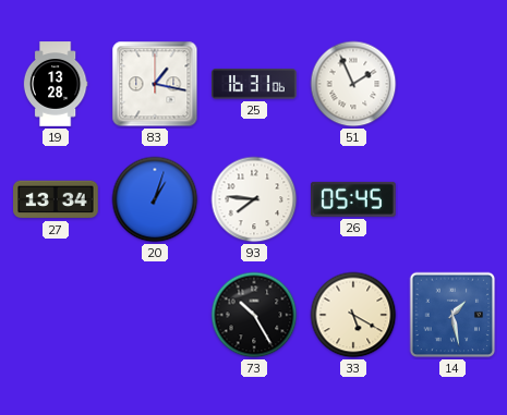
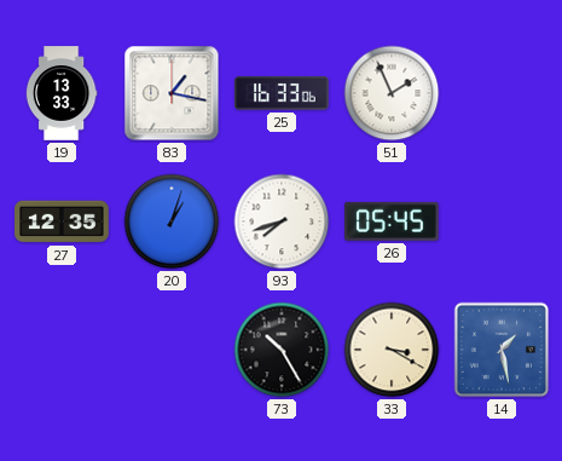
19: 13:28 -> 13:33 (62, 93)
25: 16:31 -> 16:33 (283, 93)
27: 13:34 -> 12:35 (62, 221)
93: 7:46 -> 7:42 (282, 221)
33: 5:20 -> 3:20 (392, 350)
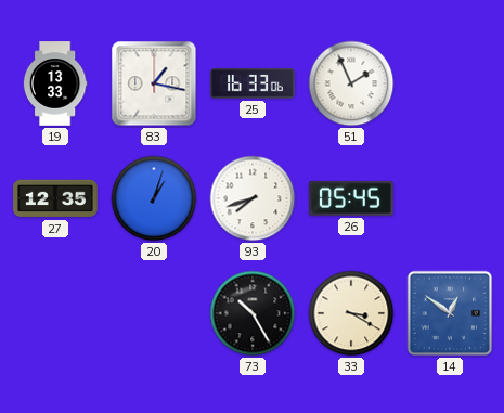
14: 1:28 -> 12:51 (450, 313)
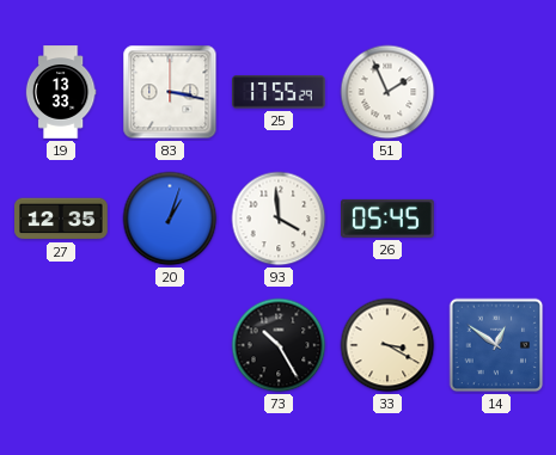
83: 1:17 -> 3:17 (170, 92)
25: 16:33 -> 17:55 (280, 92)
93: 7:42 -> 3:59 (279, 219)
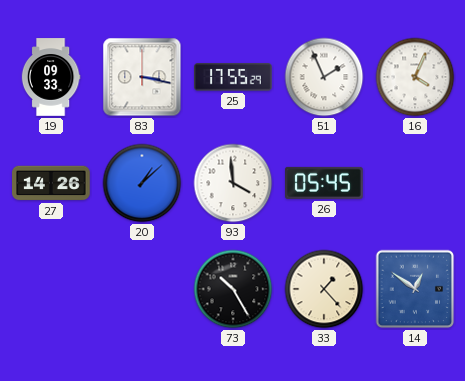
19: 13:33 -> 09:33 (51, 77)
16: none -> 4:04 (415, 77)
27: 12:35 -> 14:26 (51, 183)
20: 1:03 -> 1:08 (142, 183)
33: 3:20 -> 1:23 (324, 289)
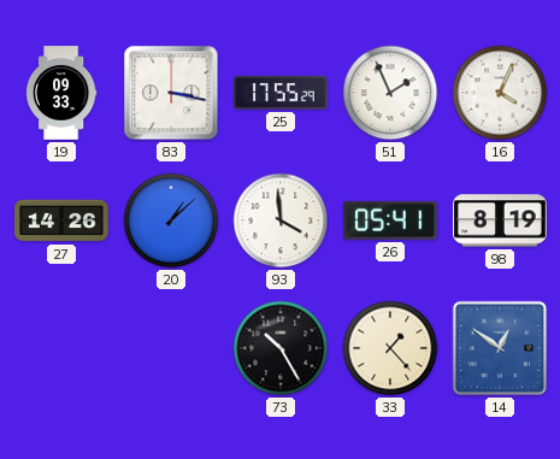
26: 05:45 -> 05:41 (391, 220)
98: none -> 8:19 (500, 220)
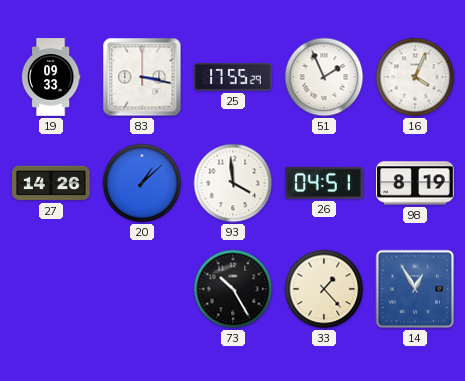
26: 05:41 -> 04:51 (325, 183)
14: 12:51 -> 12:55 (415, 289)
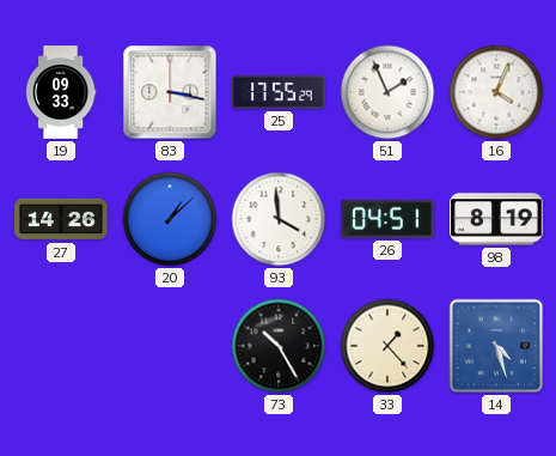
14: 12:55 -> 4:27 (496, 346)
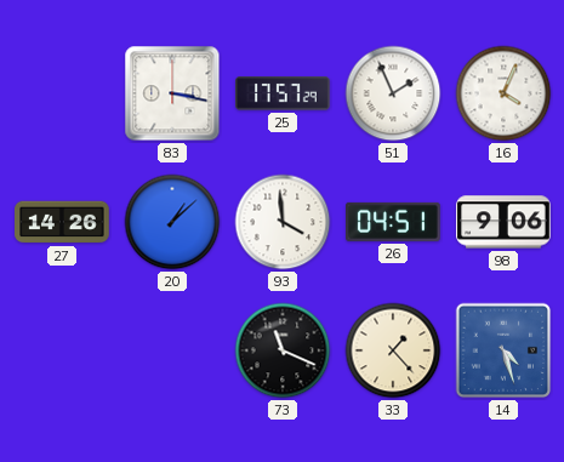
19: 09:33 -> none (61, 92)
25: 17:55 -> 17:57 (284, 93)
98: 8:19 -> 9:06 (503, 222)
73: 10:25 -> 11:19 (283, 350)
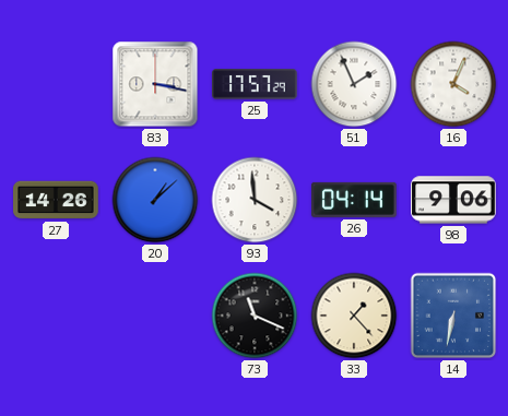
26: 04:51 -> 04:14 (355, 200)
14: 4:27 -> 6:32 (453, 316)
